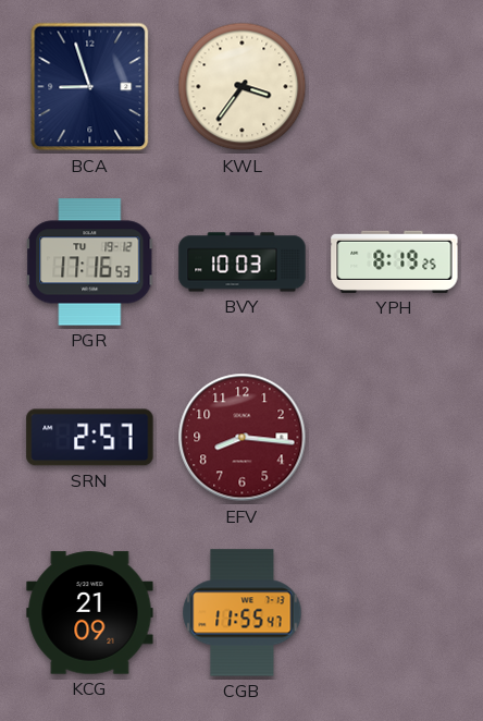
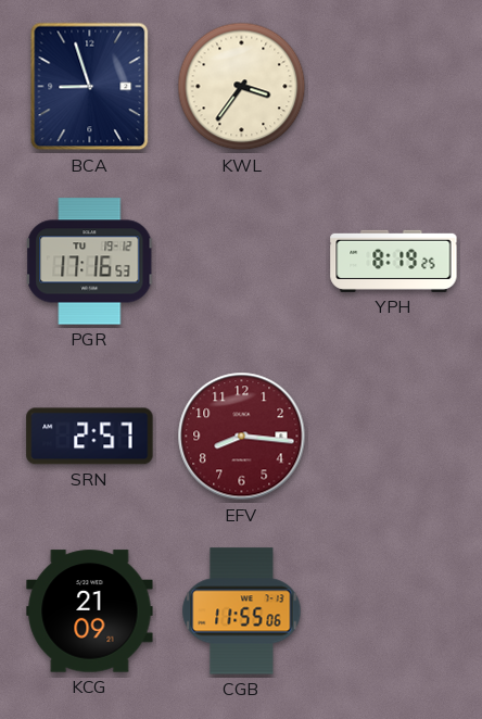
BVY: 10:03 -> none (243, 262)
CGB: 11:55:47 -> 11:55:06 (242, 611)
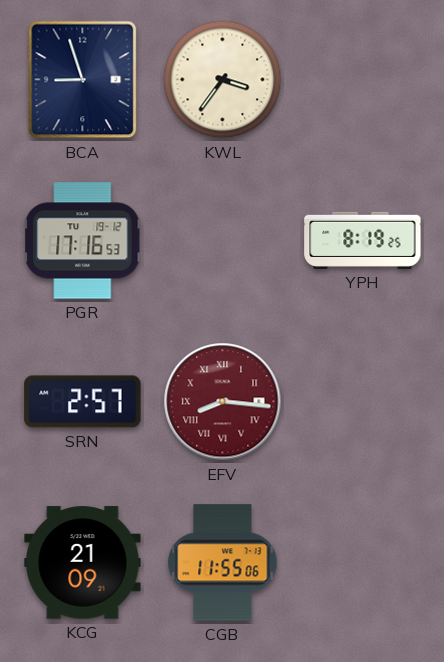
EFV numerals: Arabic -> Roman (223, 402)
